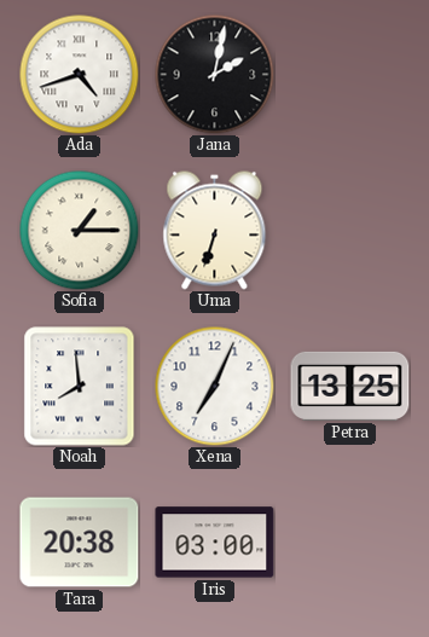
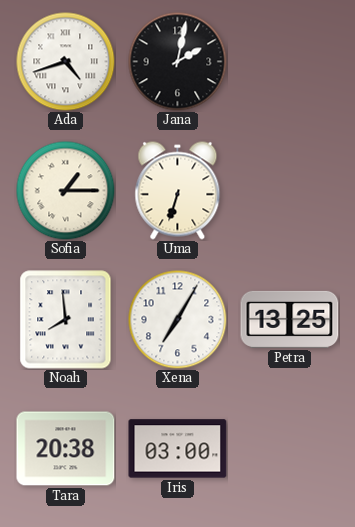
Xena: 7:04 -> 7:05 (178, 320)
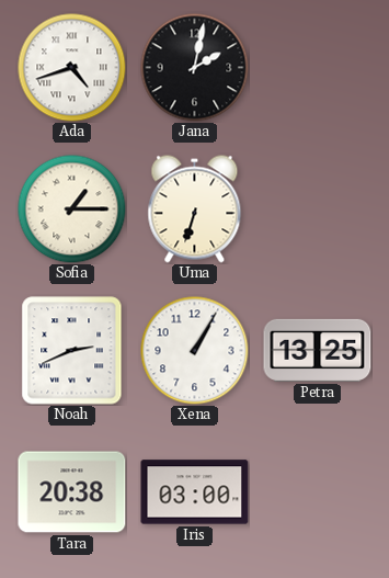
Noah: 7:59 -> 2:41 (72, 351)
Xena: 7:05 -> 1:05 (195, 351)
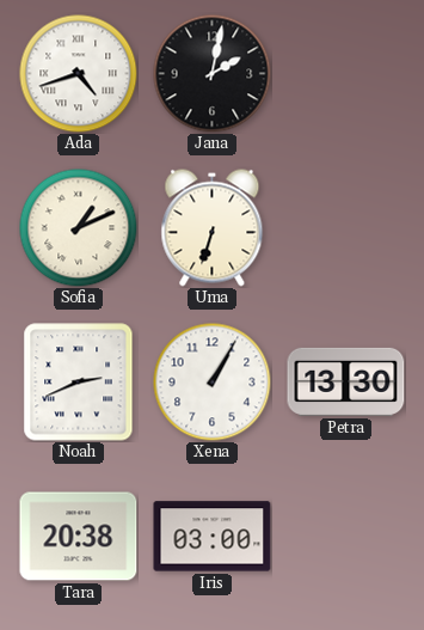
Sofia: 1:15 -> 1:11 (79, 228)
Petra: 13:25 -> 13:30 (346, 381)
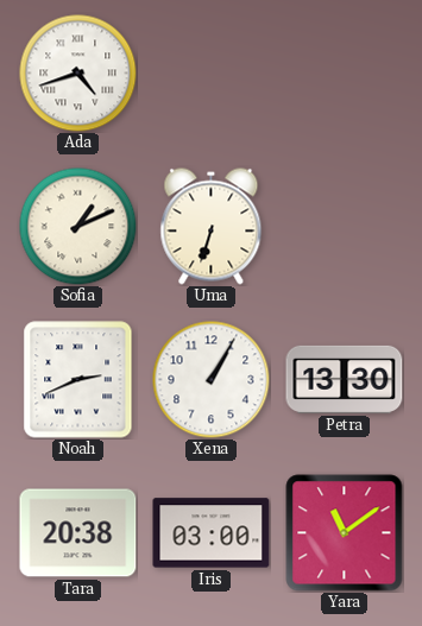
Jana: 2:02 -> none (213, 74)
Yara: none -> 11:09 (345, 533)
